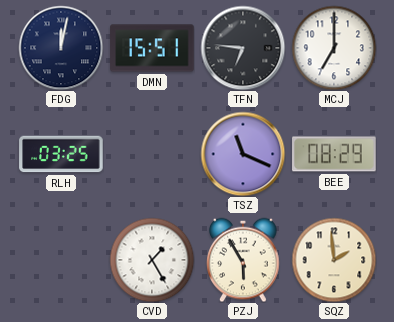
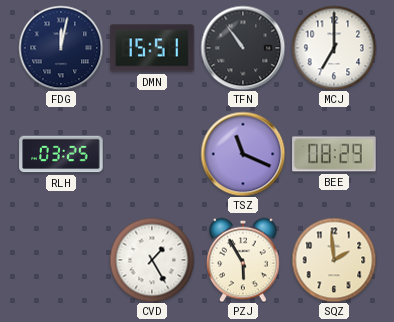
TFN: 6:46 -> 10:54 (243, 48)
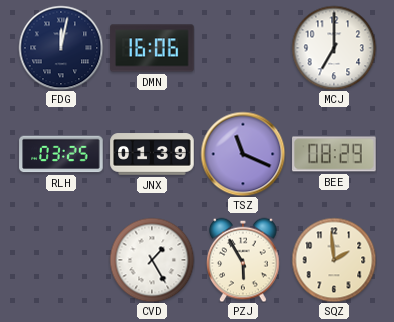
DMN: 15:51 -> 16:06 (152, 48)
TFN: 10:54 -> none (243, 48)
JNX: none -> 01:39 (152, 154)
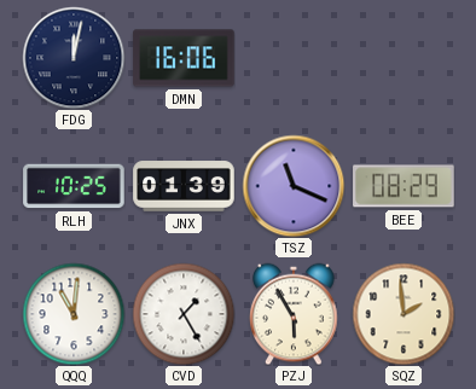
MCJ: 7:00 -> none (334, 48)
RLH: 03:25 -> 10:25 (74, 186)
QQQ: none -> 11:01 (74, 314)
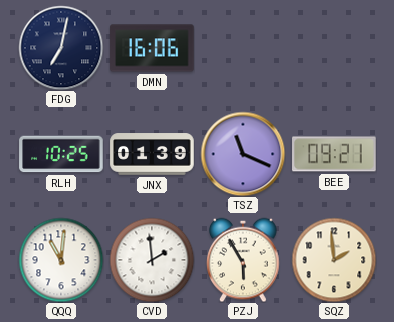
FDG: 12:02 -> 7:02 (61, 48)
BEE: 08:29 -> 09:21 (334, 154)
CVD: 1:25 -> 1:59 (152, 260)
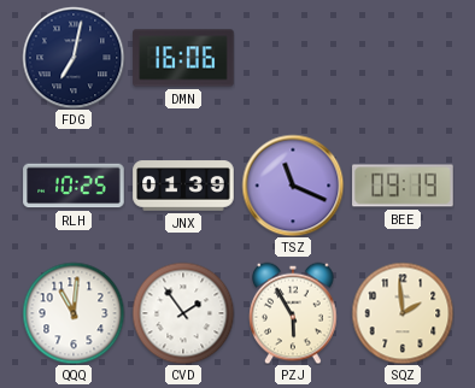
BEE: 09:21 -> 09:19 (403, 186)
CVD: 1:59 -> 1:54 (183, 313)
